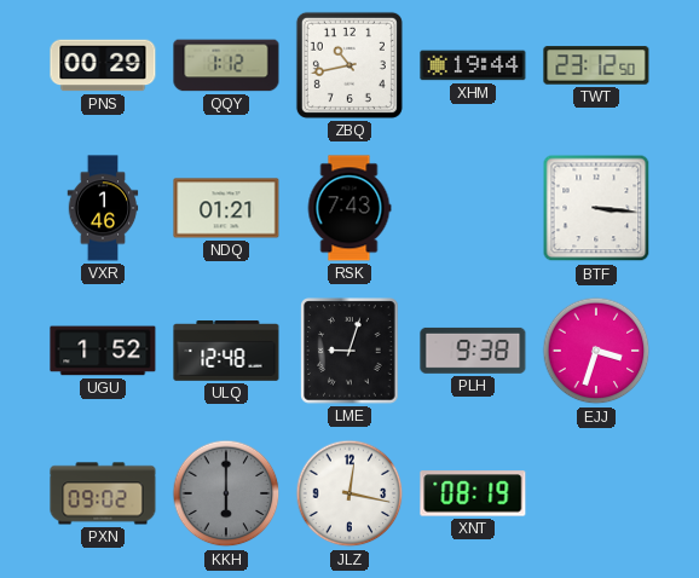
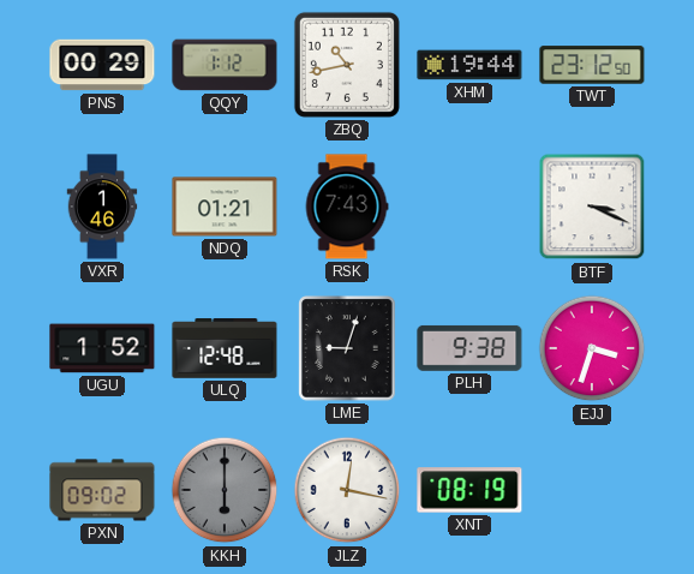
BTF: 3:16 -> 3:19 (592, 207)
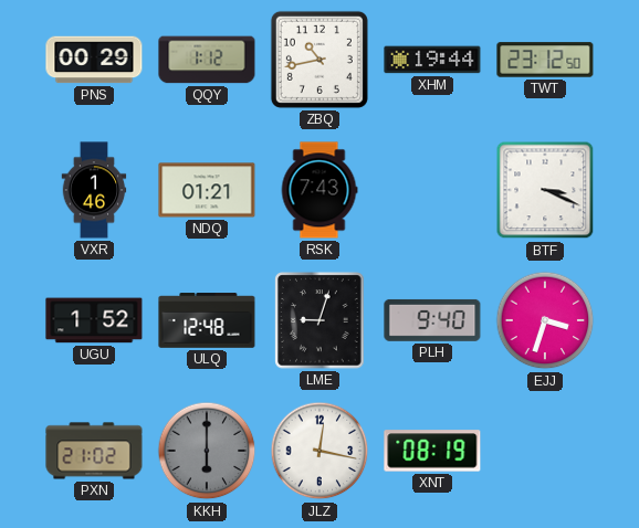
PLH: 9:38 -> 9:40 (432, 320)
PXN: 09:02 -> 21:02 (94, 451)
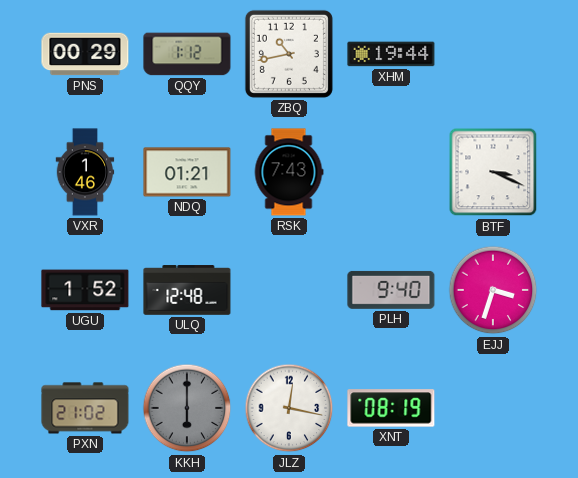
TWT: 23:12 -> none (545, 60)
LME: 9:03 -> none (319, 320)
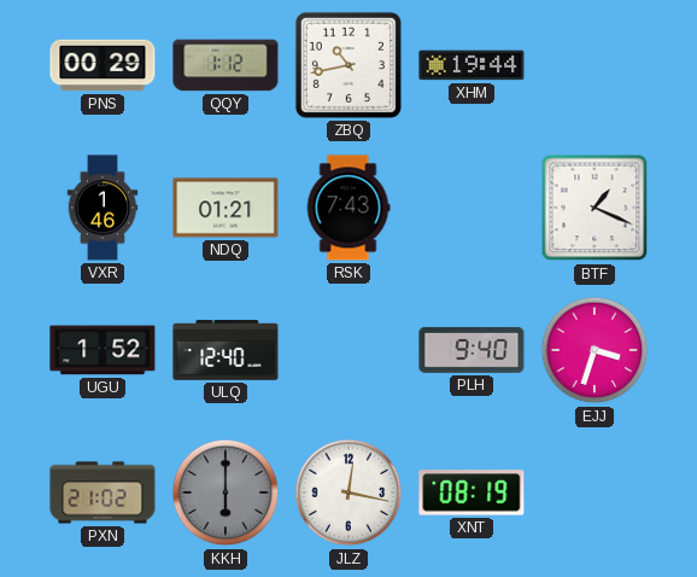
BTF: 3:19 -> 1:19 (594, 208)
ULQ: 12:48 -> 12:40 (225, 350)
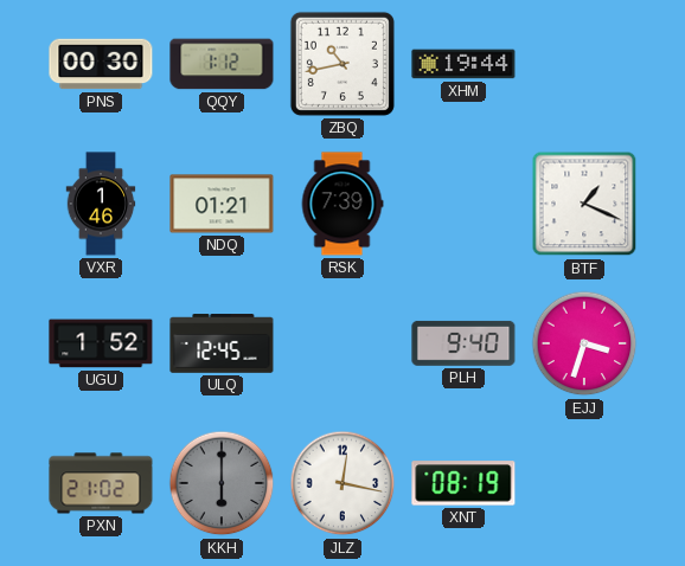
PNS: 00:29 -> 00:30 (101, 64)
RSK: 7:43 -> 7:39 (342, 204)
ULQ: 12:40 -> 12:45 (222, 343)
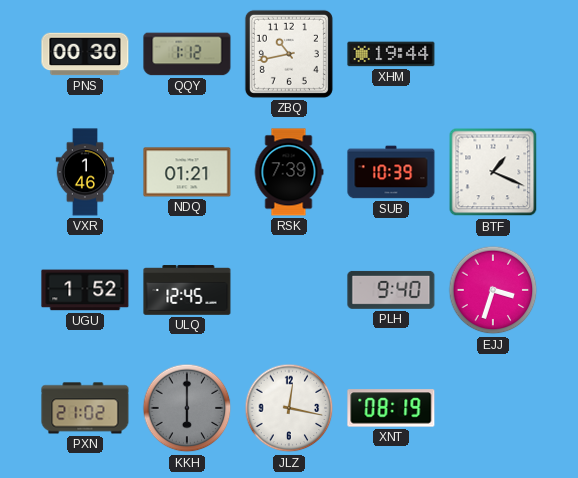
SUB: none -> 10:39 (391, 172)
